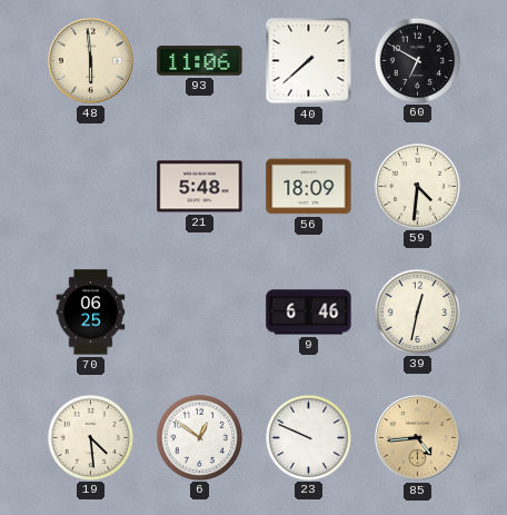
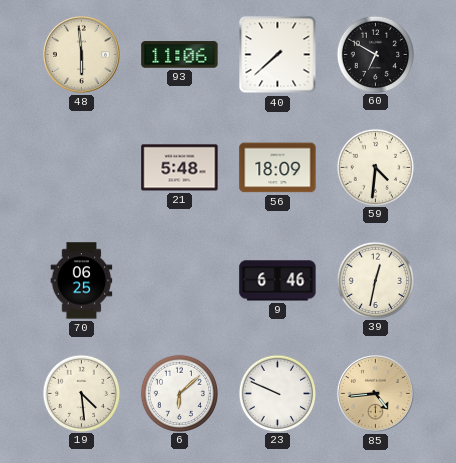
6: 12:51 -> 6:08 (179, 393)
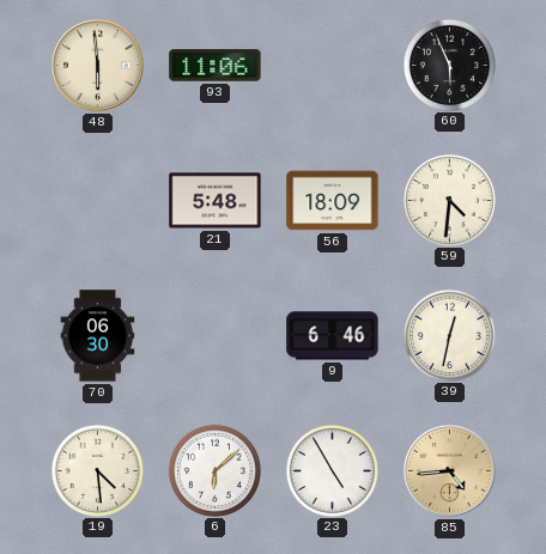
40: 7:38 -> none (278, 55)
60: 6:50 -> 5:56 (449, 65)
70: 06:25 -> 06:30 (98, 336)
23: 9:49 -> 4:55 (332, 470)
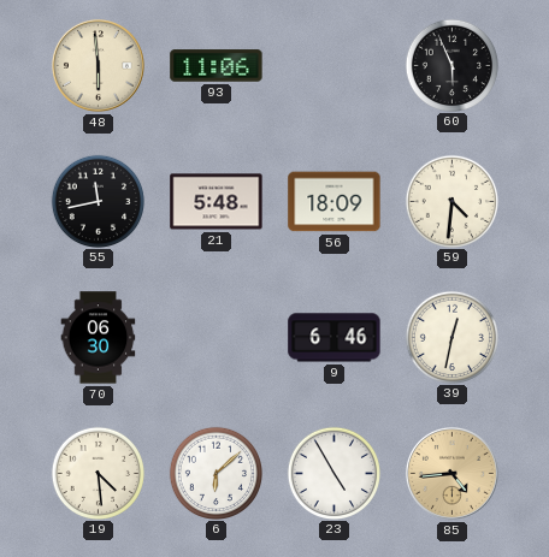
55: none -> 11:43 (98, 201)
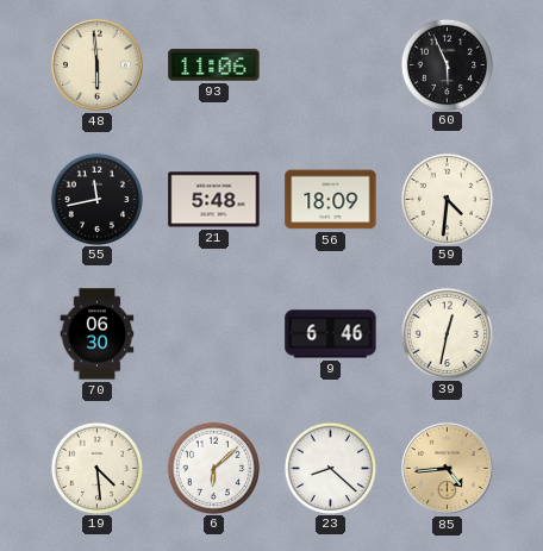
23: 4:55 -> 8:22 (330, 468)
